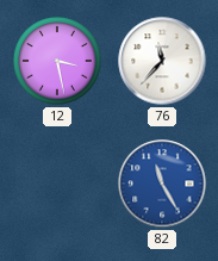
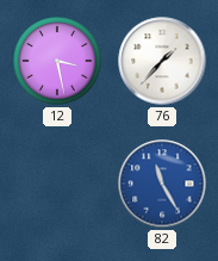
76: 11:37 -> 1:37 (162, 61)
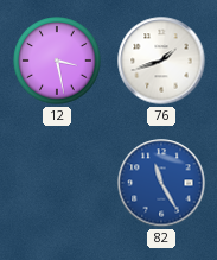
76: 1:37 -> 1:42 (161, 61)
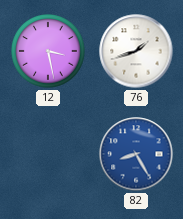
82: 11:25 -> 8:25 (136, 154)
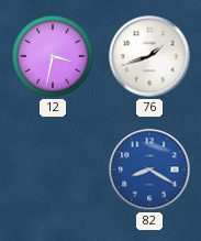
12: 3:28 -> 3:32 (54, 57)
82: 8:25 -> 8:20 (149, 169)
